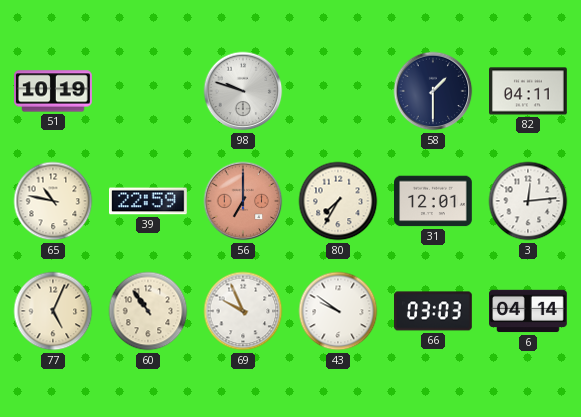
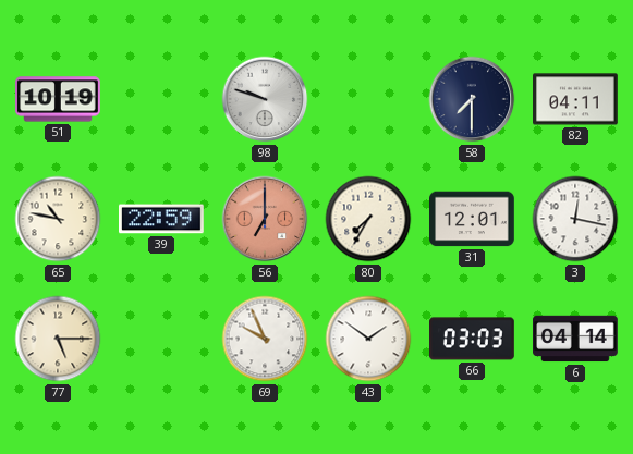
58: 1:30 -> 7:30 (472, 99)
3: 12:14 -> 12:17 (575, 219)
77: 5:04 -> 5:15 (58, 339)
60: 10:54 -> none (148, 311)
43: 9:51 -> 1:51 (368, 339)
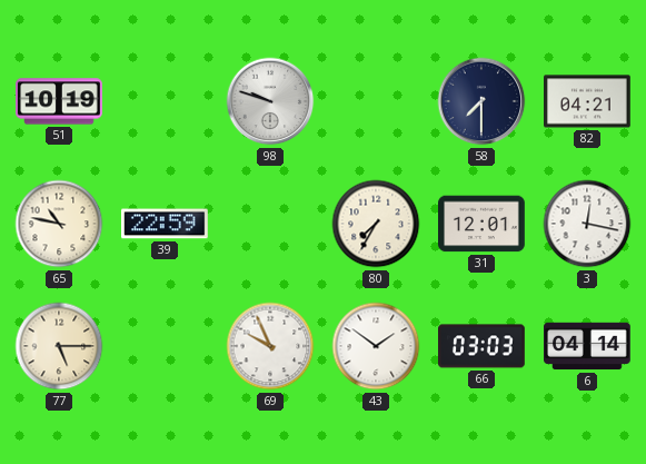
82: 04:11 -> 04:21 (588, 101)
56: 7:00 -> none (265, 219)
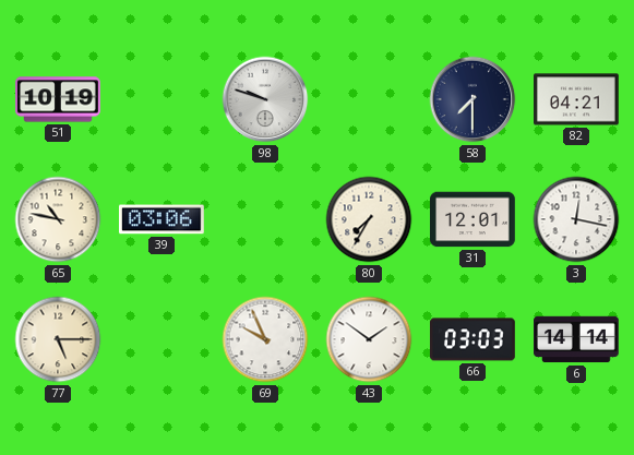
39: 22:59 -> 03:06 (163, 219)
6: 04:14 -> 14:14 (577, 339)
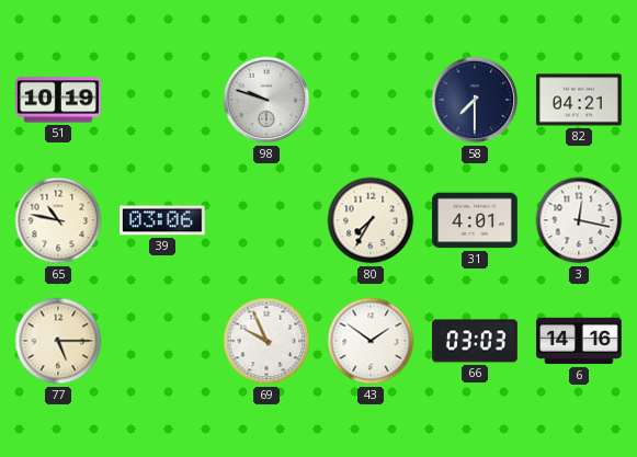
31: 12:01 -> 4:01 (476, 220)
6: 14:14 -> 14:16 (580, 341)
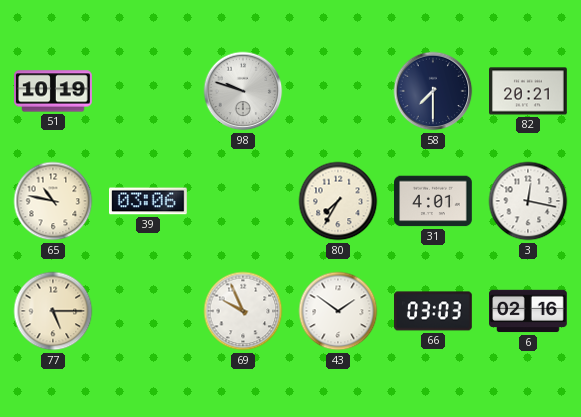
82: 04:21 -> 20:21 (529, 91)
6: 14:16 -> 02:16 (529, 311)
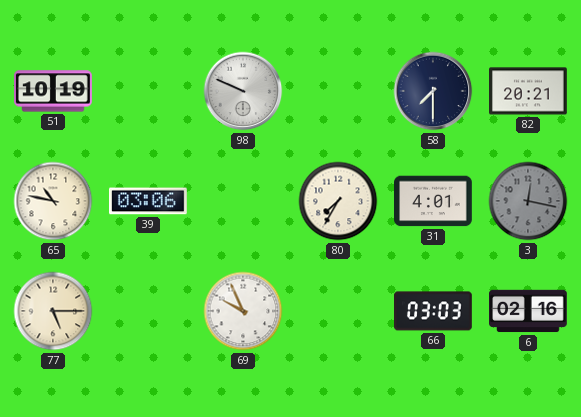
98: 9:48 -> 9:49 (243, 91)
3 dial: white -> grey (528, 201)
43: 1:51 -> none (338, 311)
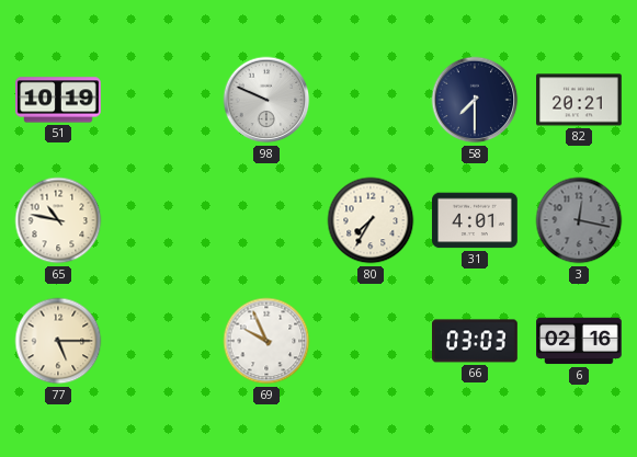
39: 03:06 -> none (149, 201)
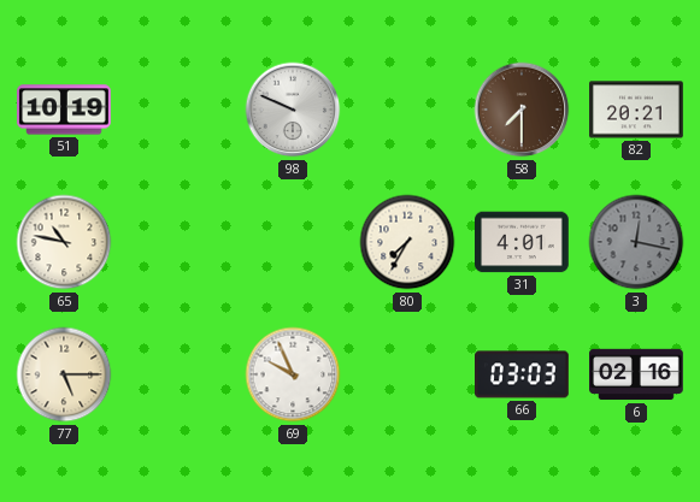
58 dial: navy -> brown (522, 110)
